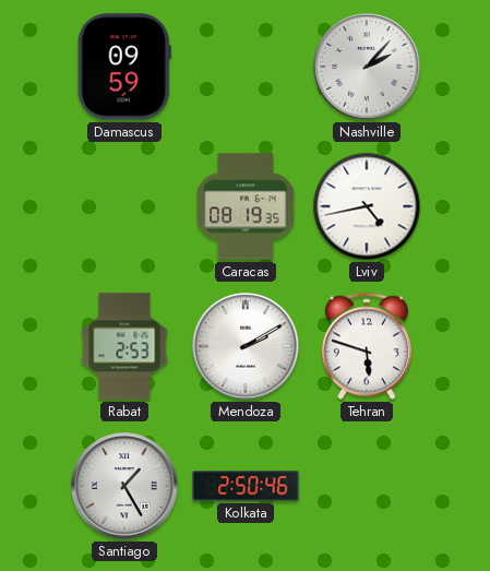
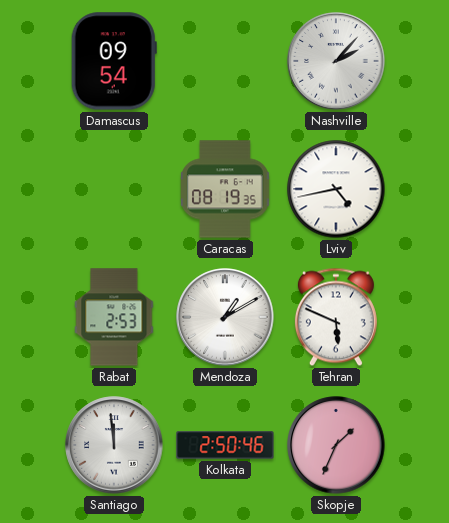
Damascus: 09:59 -> 09:54 (114, 61)
Mendoza: 2:10 -> 1:10 (225, 317)
Tehran: 5:48 -> 5:49 (336, 317)
Santiago: 1:25 -> 11:59 (114, 445)
Skopje: none -> 1:34 (336, 445)
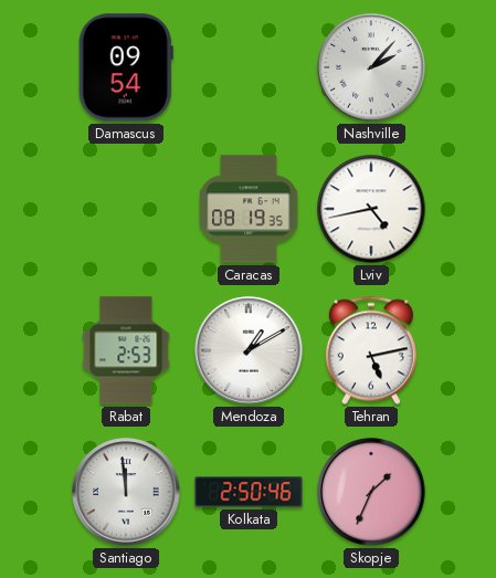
Tehran: 5:49 -> 5:13 (371, 350)
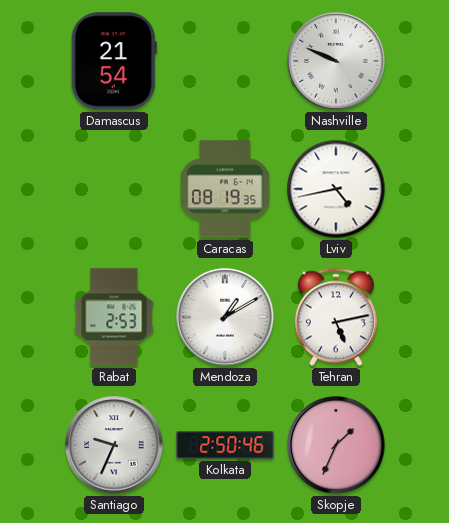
Damascus: 09:54 -> 21:54 (114, 61)
Nashville: 2:07 -> 9:49 (336, 61)
Santiago: 11:59 -> 9:34 (114, 445)
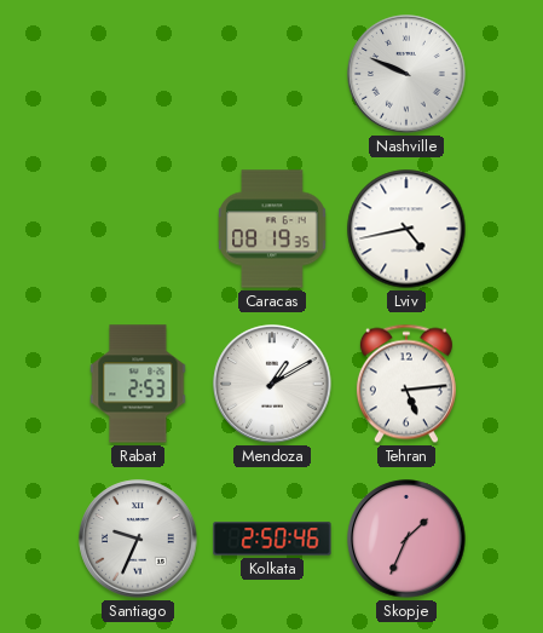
Damascus: 21:54 -> none (114, 61)
Tehran: 5:13 -> 5:14 (406, 384)
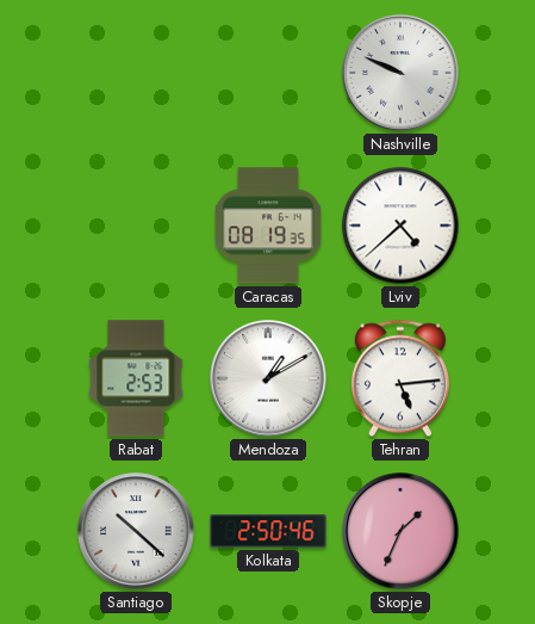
Lviv: 4:43 -> 4:38 (400, 225)
Santiago: 9:34 -> 10:22 (136, 531)
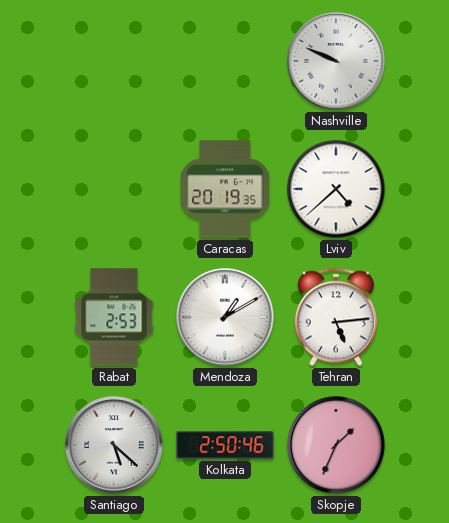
Caracas: 08:19 -> 20:19 (225, 189)
Santiago: 10:22 -> 5:22 (114, 445)
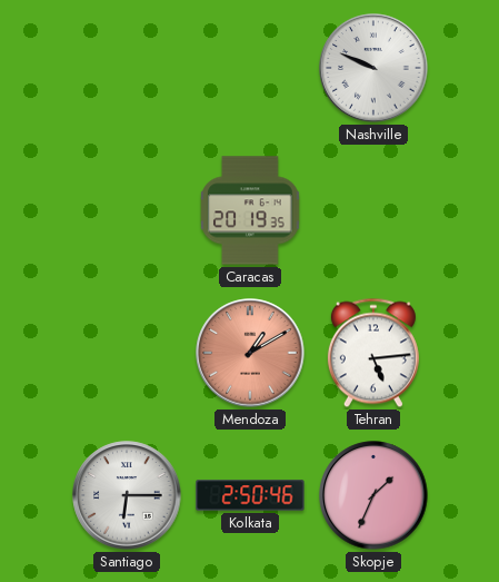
Lviv: 4:38 -> none (336, 189)
Rabat: 2:53 -> none (114, 317)
Mendoza dial: white -> salmon (250, 353)
Santiago: 5:22 -> 6:15 (127, 495)
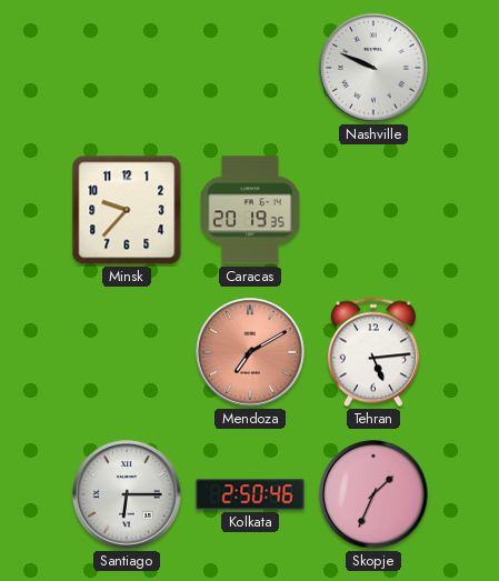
Minsk: none -> 9:37 (127, 210)
Mendoza: 1:10 -> 7:10 (250, 352)
